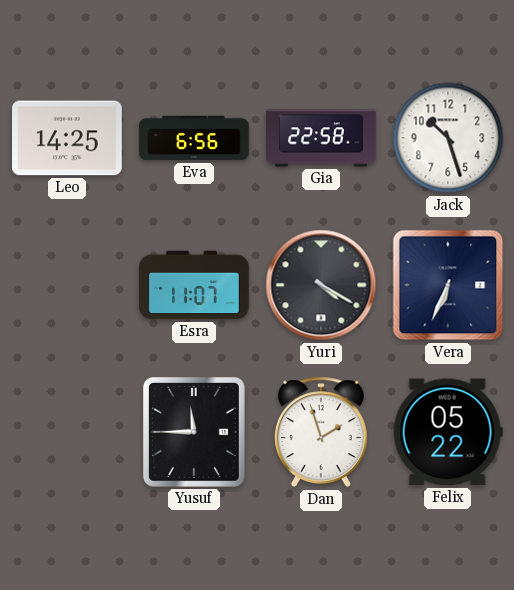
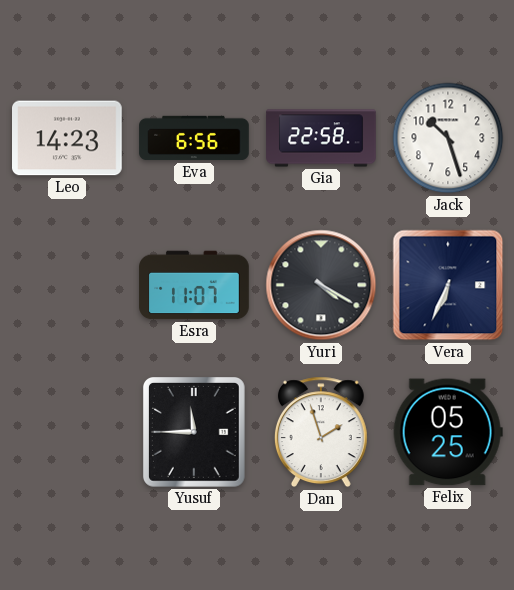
Leo: 14:25 -> 14:23 (68, 138)
Felix: 05:22 -> 05:25 (448, 432)
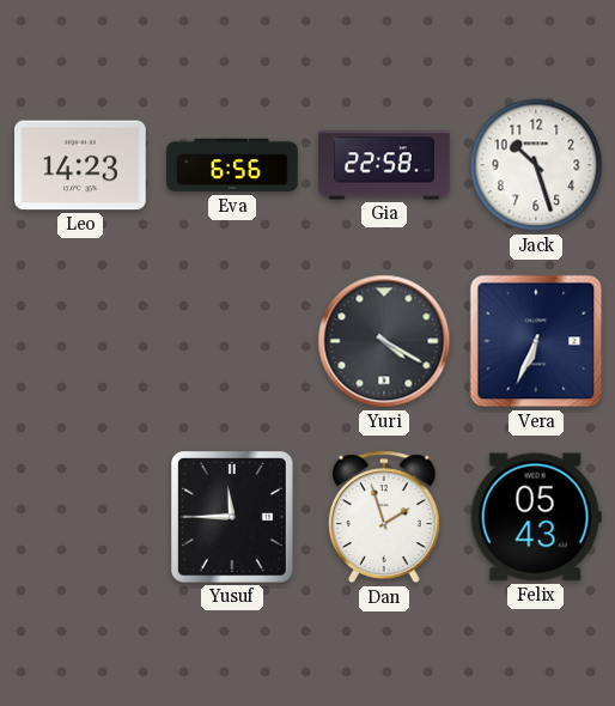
Esra: 11:07 -> none (194, 285)
Felix: 05:25 -> 05:43 (536, 517)
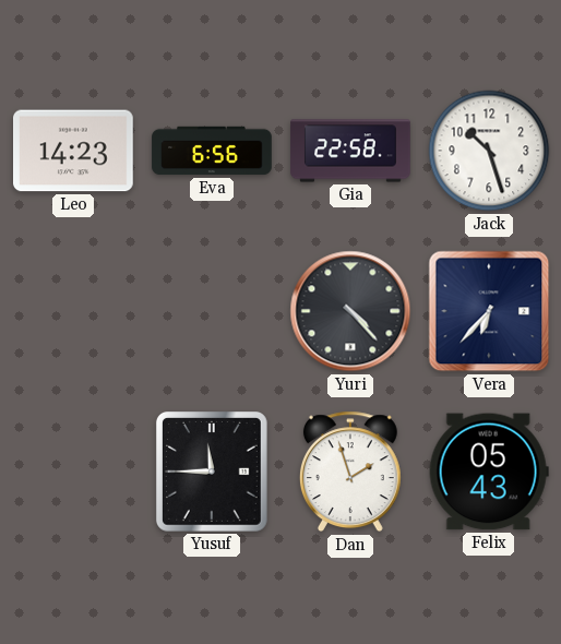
Yuri: 4:20 -> 4:23 (350, 311)
Vera: 6:34 -> 6:37 (489, 311)
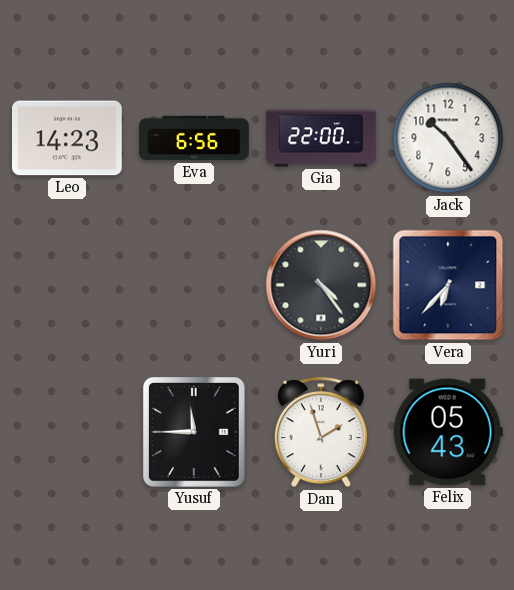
Gia: 22:58 -> 22:00 (321, 138)
Jack: 10:27 -> 10:24 (448, 138)
Yuri: 4:23 -> 4:24 (321, 285)
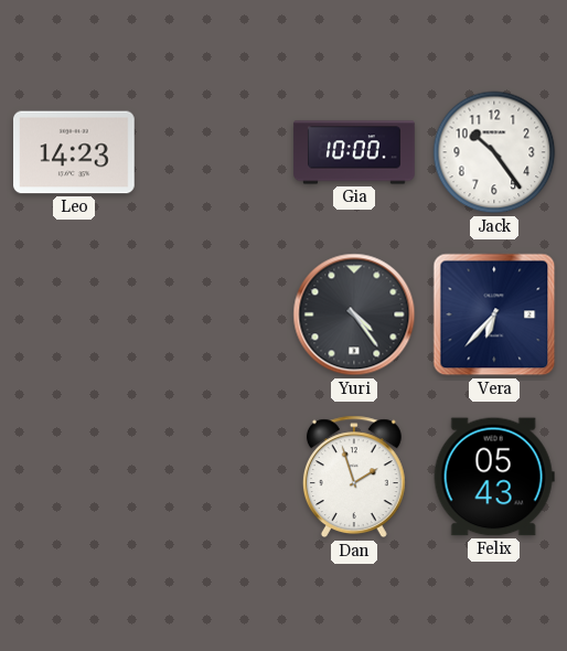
Eva: 6:56 -> none (194, 138)
Gia: 22:00 -> 10:00 (354, 152)
Yusuf: 11:45 -> none (194, 433)
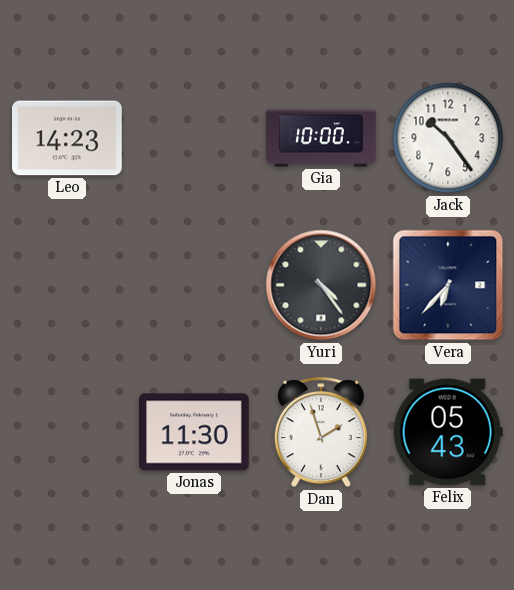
Jonas: none -> 11:30 (195, 432)
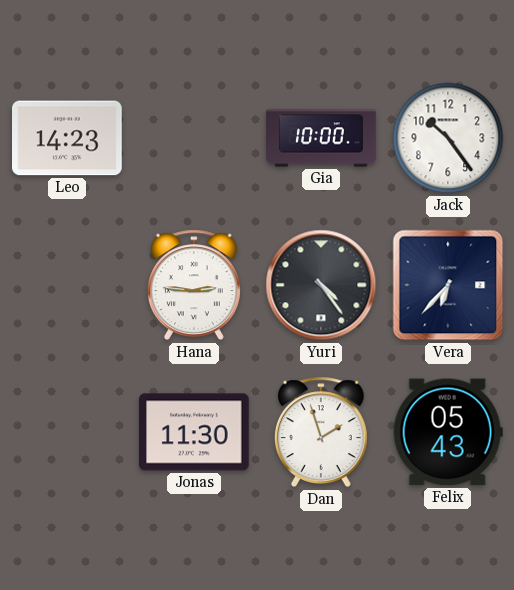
Hana: none -> 2:46 (194, 285)
